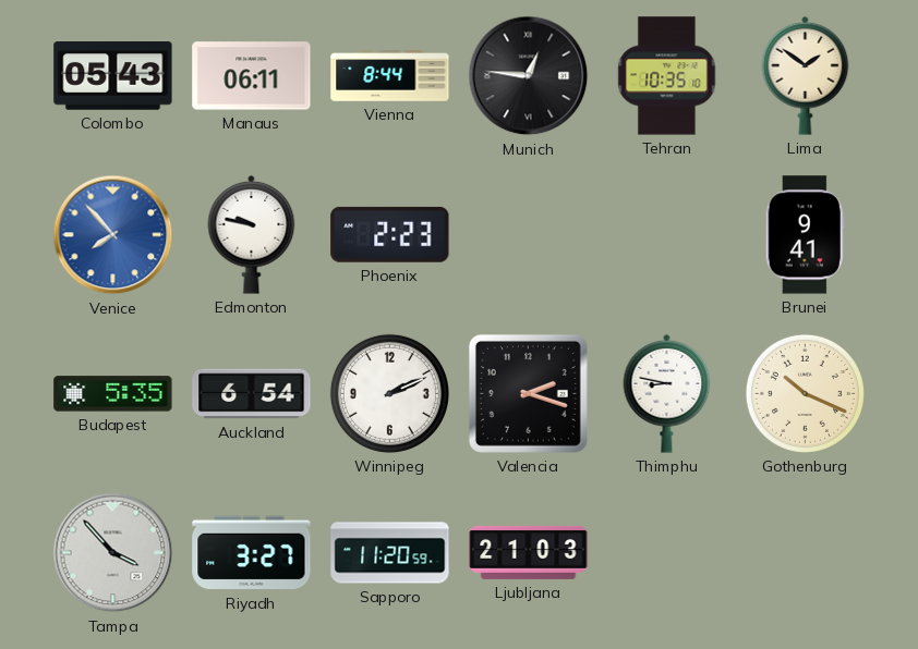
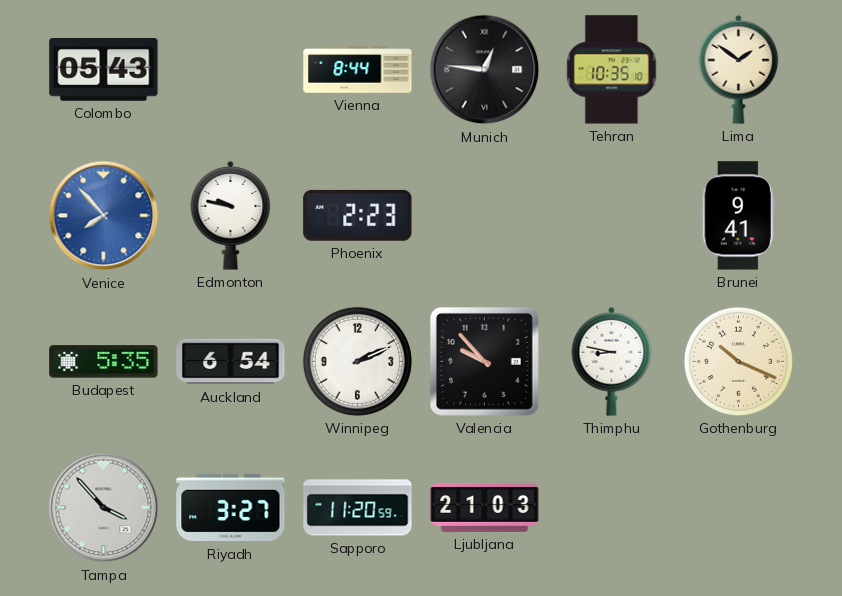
Manaus: 06:11 -> none (252, 76)
Valencia: 2:18 -> 9:53 (484, 361)
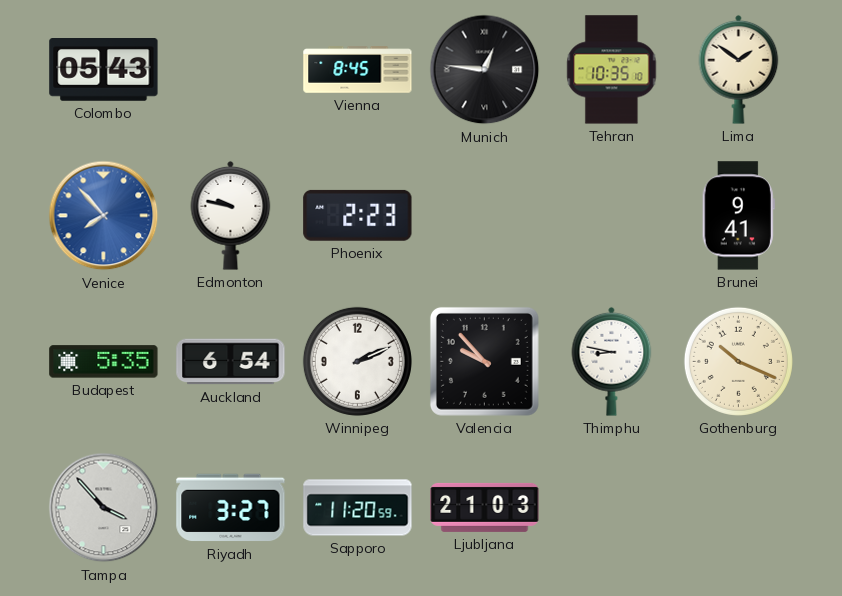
Vienna: 8:44 -> 8:45 (358, 70)
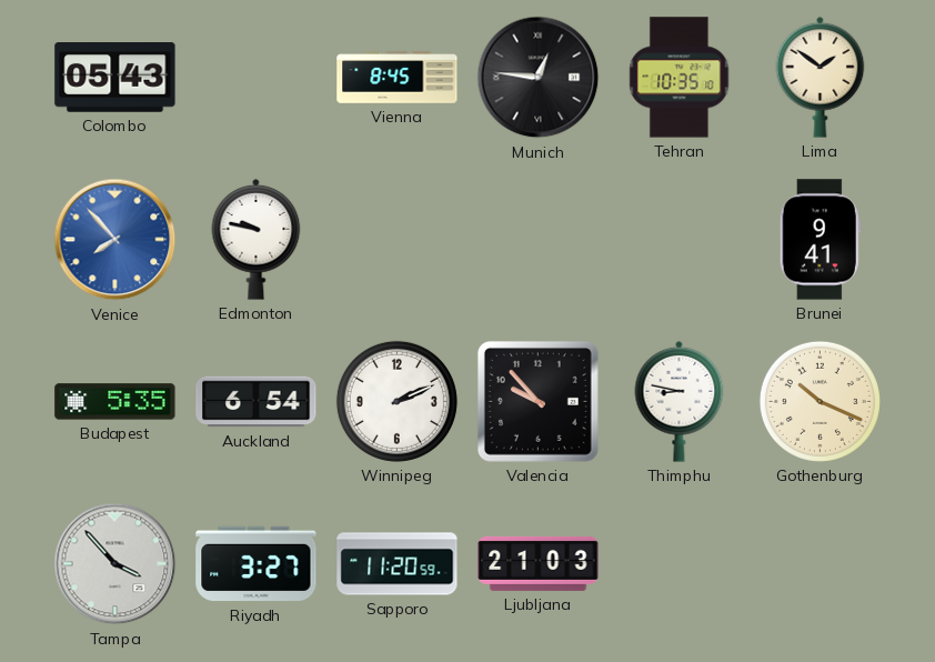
Phoenix: 2:23 -> none (358, 215)
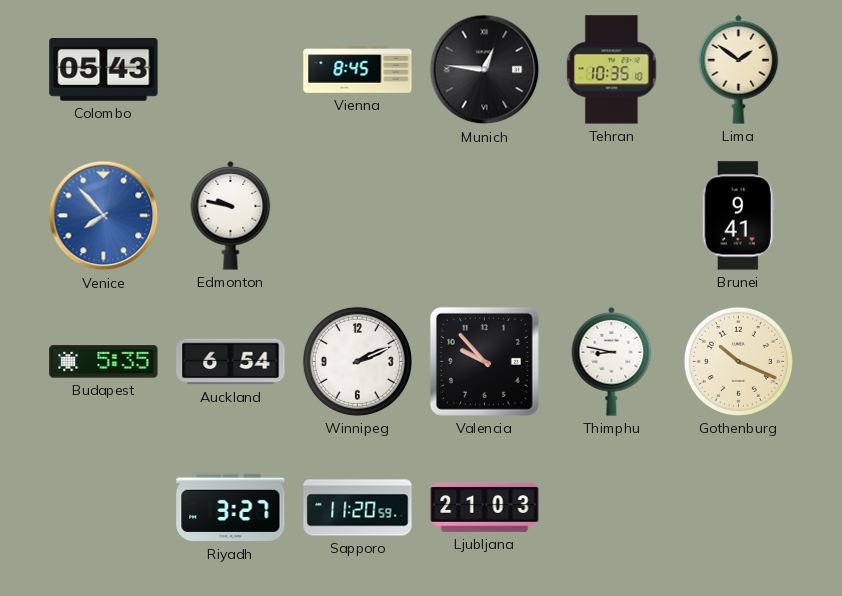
Tampa: 3:53 -> none (115, 564)
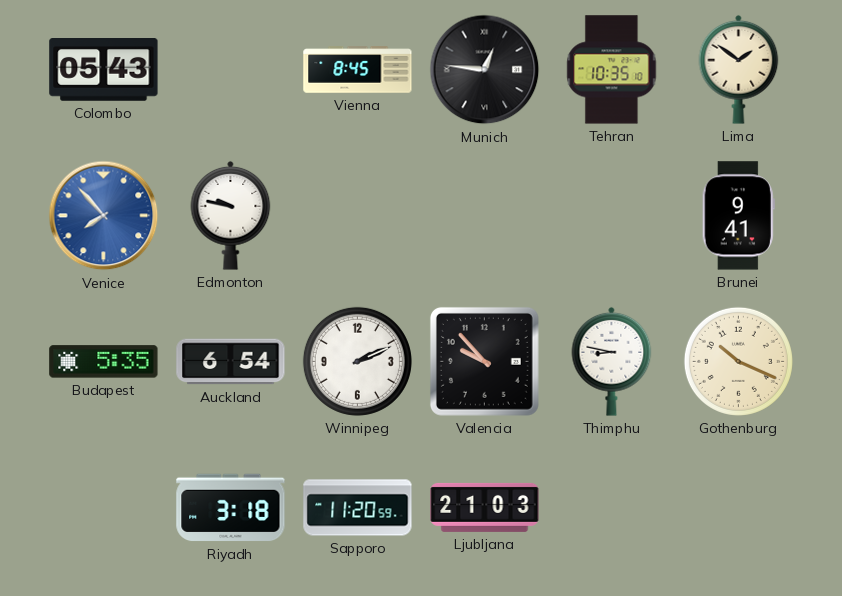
Riyadh: 3:27 -> 3:18 (231, 508)
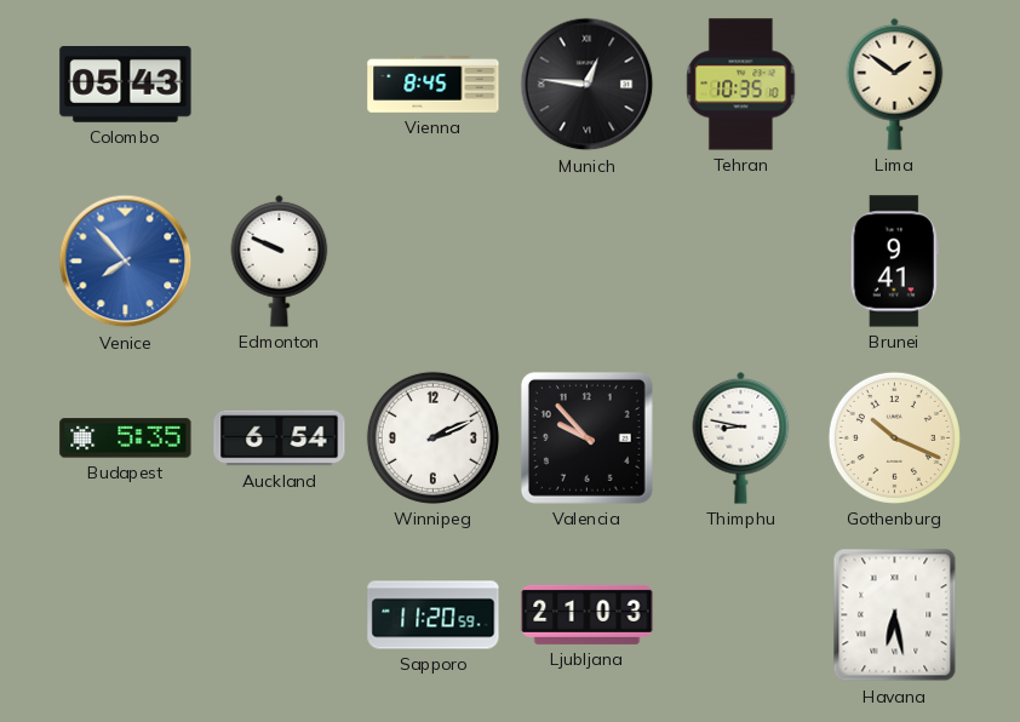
Edmonton: 9:47 -> 9:49 (280, 260)
Riyadh: 3:18 -> none (231, 508)
Havana: none -> 6:28 (895, 615)
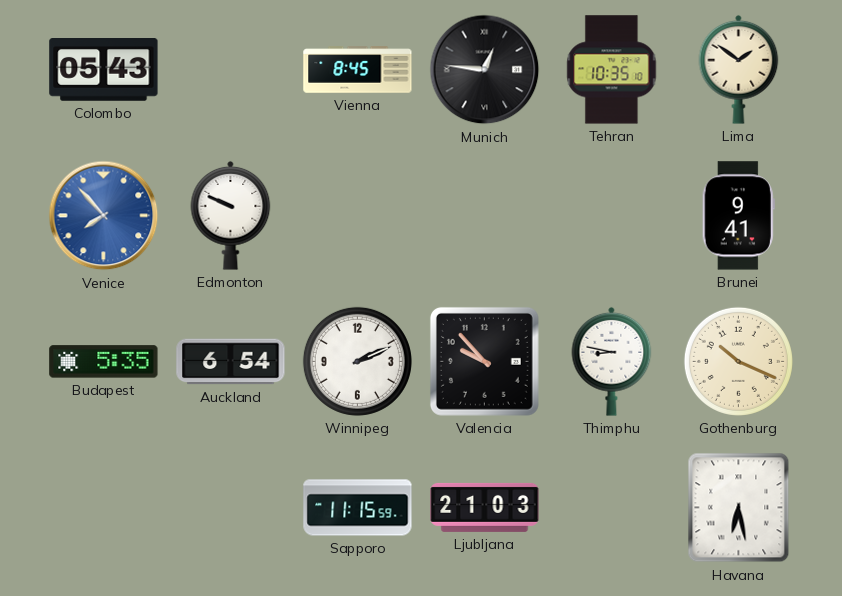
Sapporo: 11:20 -> 11:15 (358, 508)
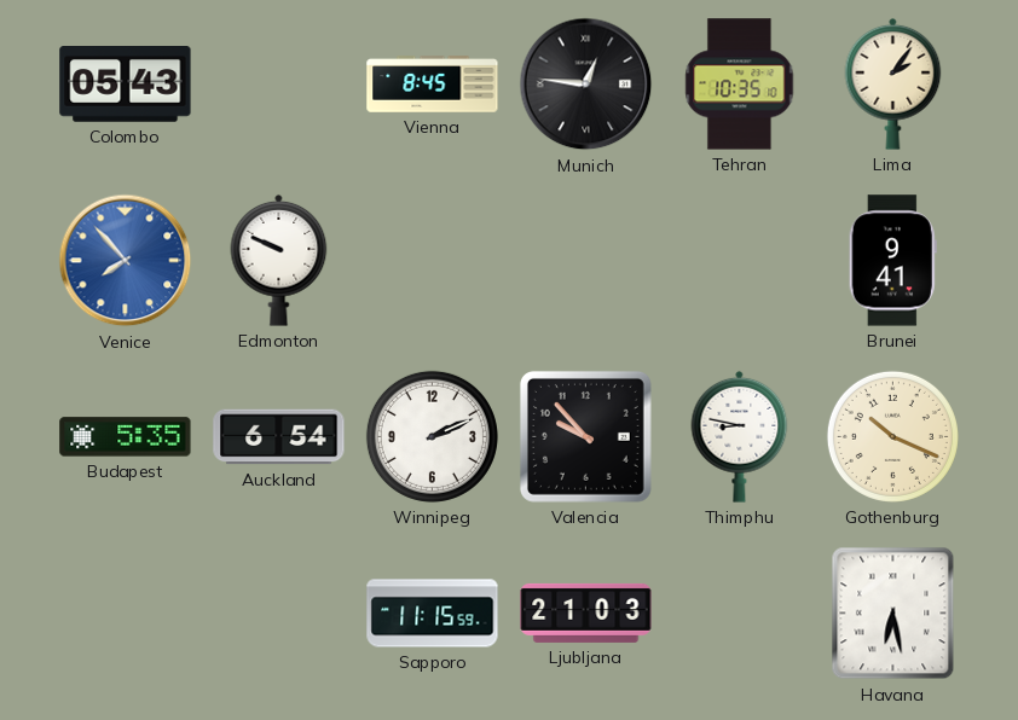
Lima: 1:51 -> 2:06 (893, 83)
